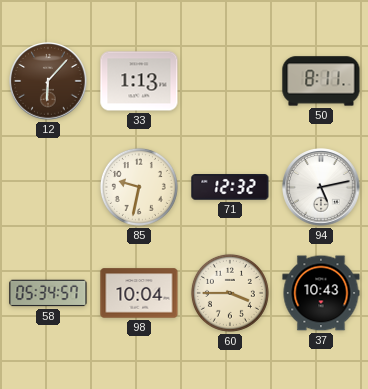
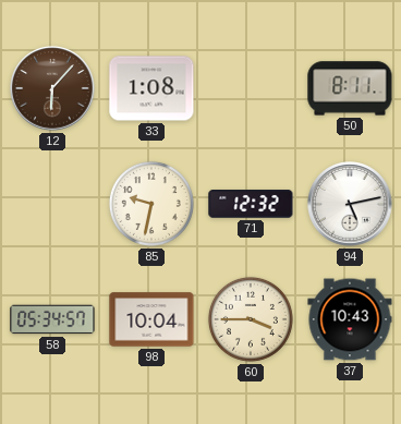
33: 1:13 -> 1:08 (151, 88)
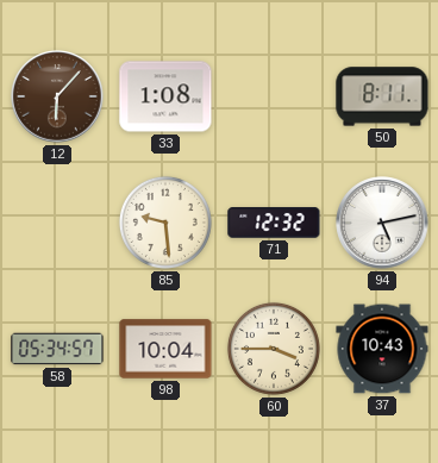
85: 9:32 -> 9:29 (165, 223)
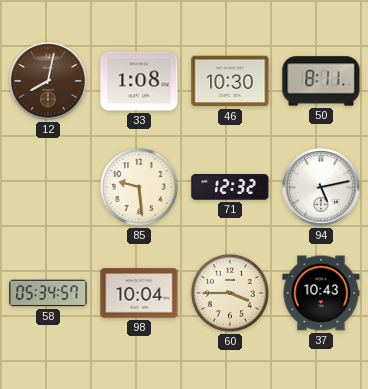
12: 6:07 -> 8:02 (48, 81)
46: none -> 10:30 (230, 81)
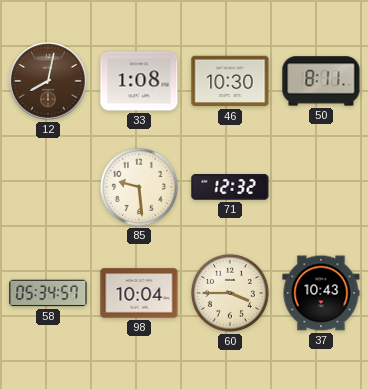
94: 5:13 -> none (321, 187)
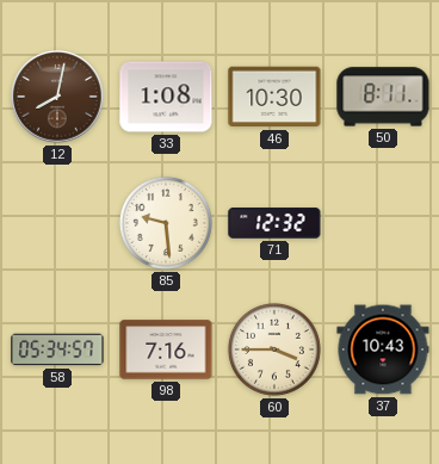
98: 10:04 -> 7:16 (166, 349)
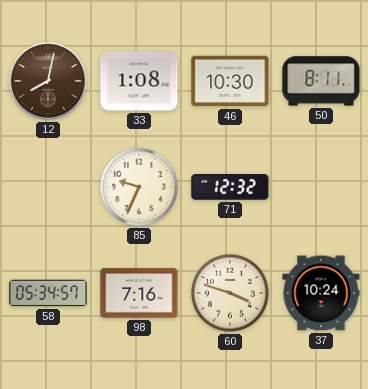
85: 9:29 -> 9:34 (139, 187)
60: 3:45 -> 3:48 (230, 293)
37: 10:43 -> 10:24 (321, 293)
